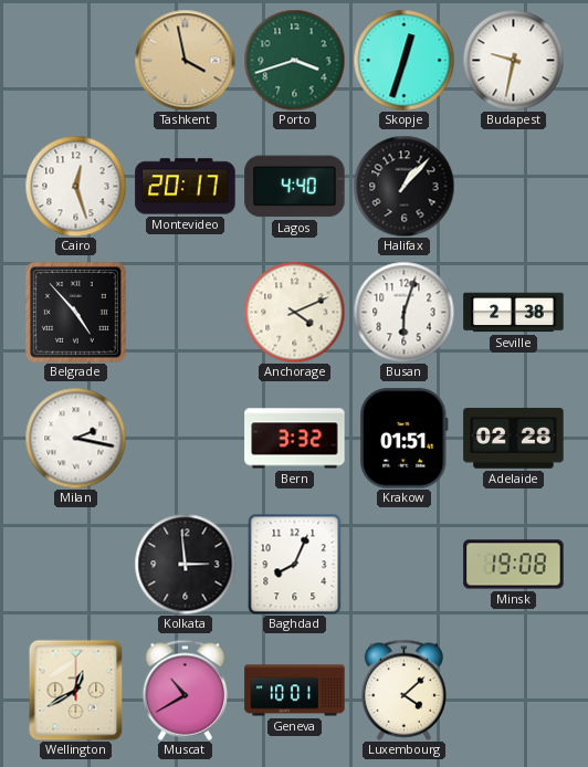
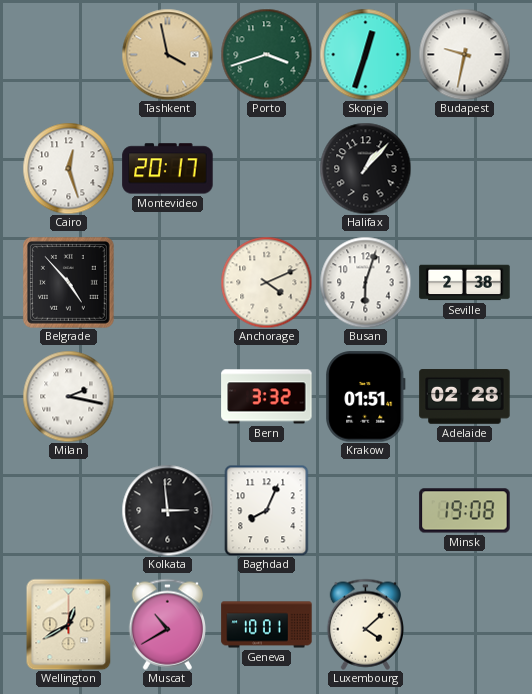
Lagos: 4:40 -> none (295, 187)
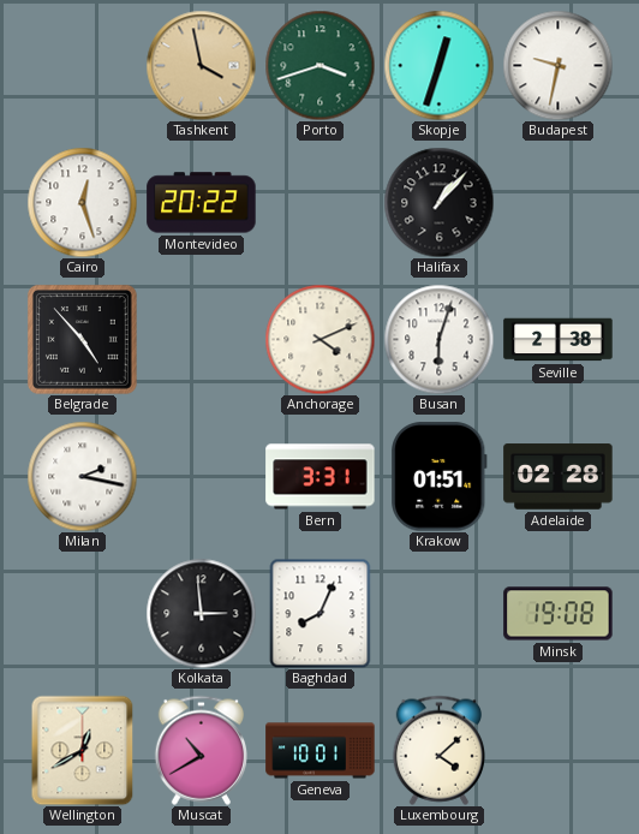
Montevideo: 20:17 -> 20:22 (202, 203)
Bern: 3:32 -> 3:31 (321, 477)
